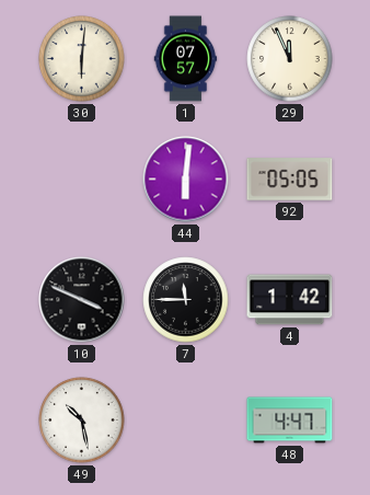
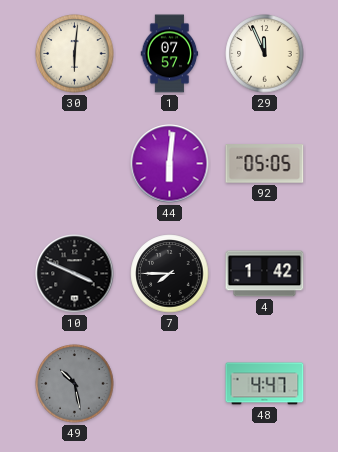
7: 11:45 -> 7:45 (170, 274)
49 dial: white -> grey (75, 384)
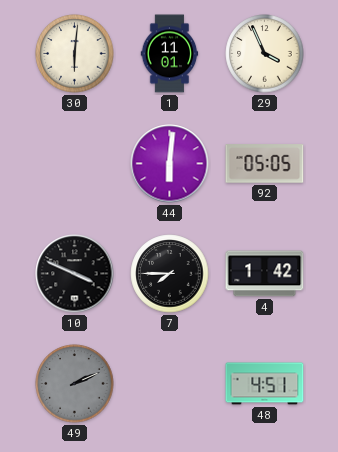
1: 07:57 -> 11:01 (170, 54)
29: 11:56 -> 3:56 (265, 54)
49: 10:28 -> 2:11 (75, 384)
48: 4:47 -> 4:51 (265, 384)
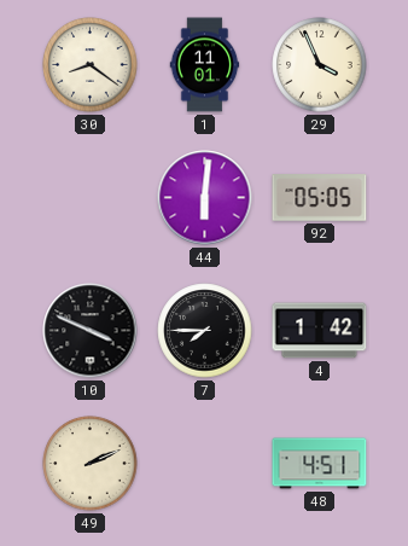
30: 6:01 -> 8:21 (91, 65)
49 dial: grey -> cream (91, 464)
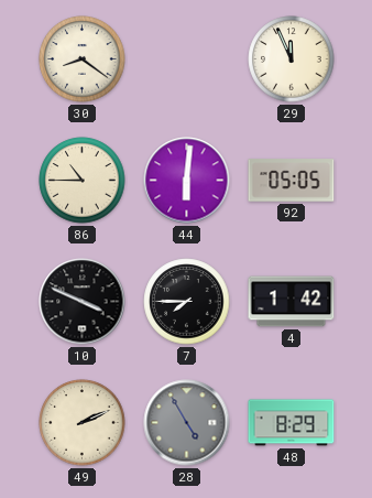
1: 11:01 -> none (205, 65)
29: 3:56 -> 11:56 (292, 59)
86: none -> 10:45 (83, 181)
28: none -> 4:55 (187, 423)
48: 4:51 -> 8:29 (292, 423)
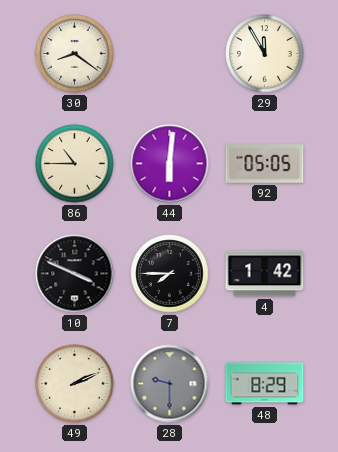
29: 11:56 -> 11:55 (265, 54)
28: 4:55 -> 9:30 (170, 384)
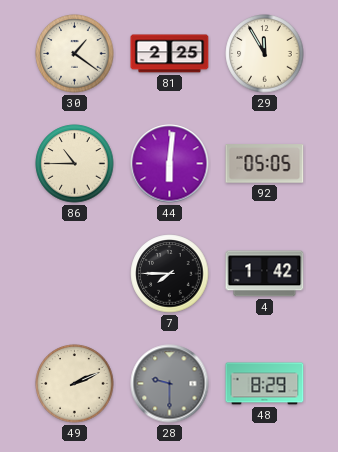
30: 8:21 -> 1:21 (75, 54)
81: none -> 2:25 (170, 54)
10: 3:49 -> none (75, 274)
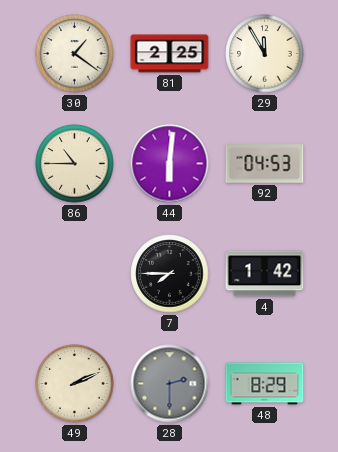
92: 05:05 -> 04:53 (265, 164)
28: 9:30 -> 2:30 (170, 384)
